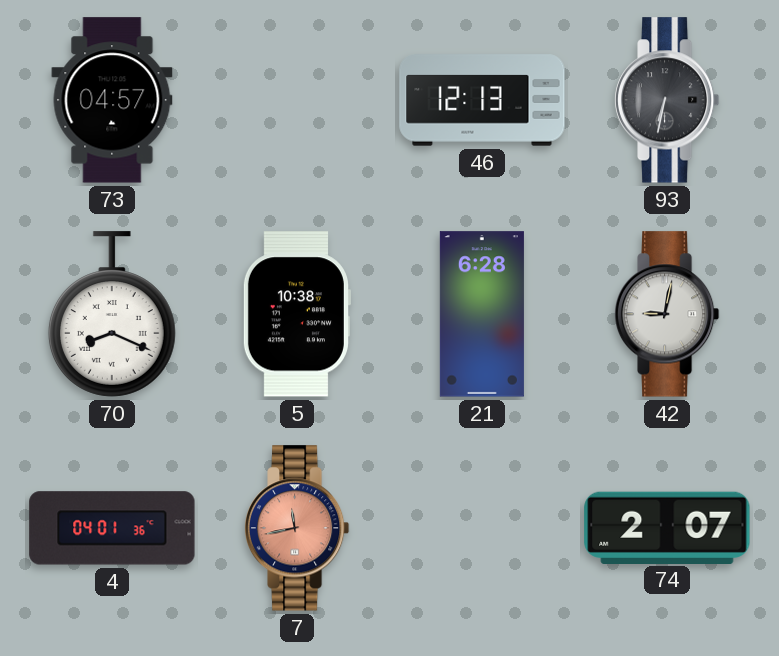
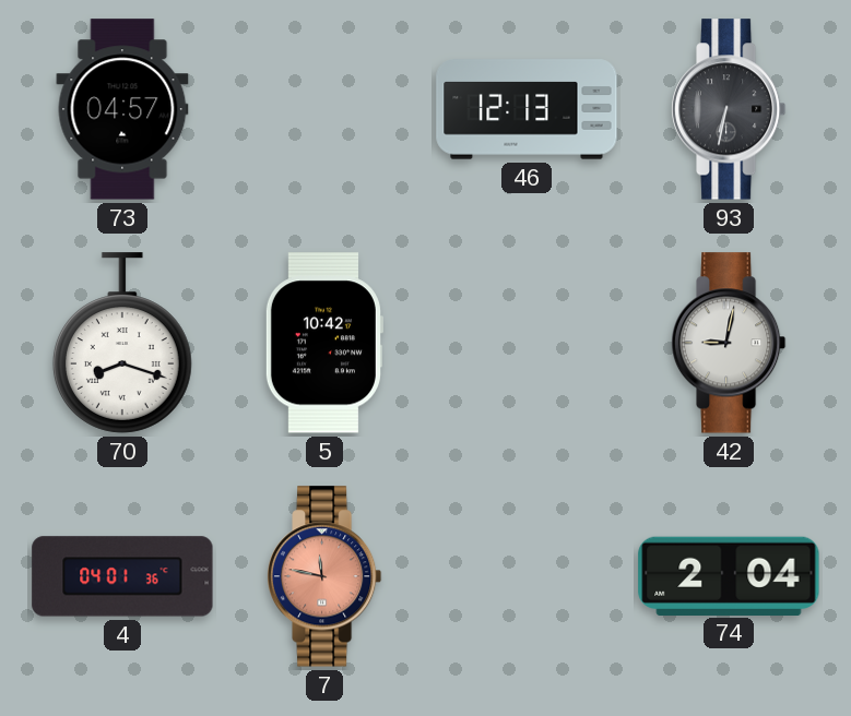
70: 8:19 -> 8:18 (122, 343)
5: 10:38 -> 10:42 (323, 343)
21: 6:28 -> none (482, 314)
7: 11:43 -> 11:47 (324, 576)
74: 2:07 -> 2:04 (729, 575)
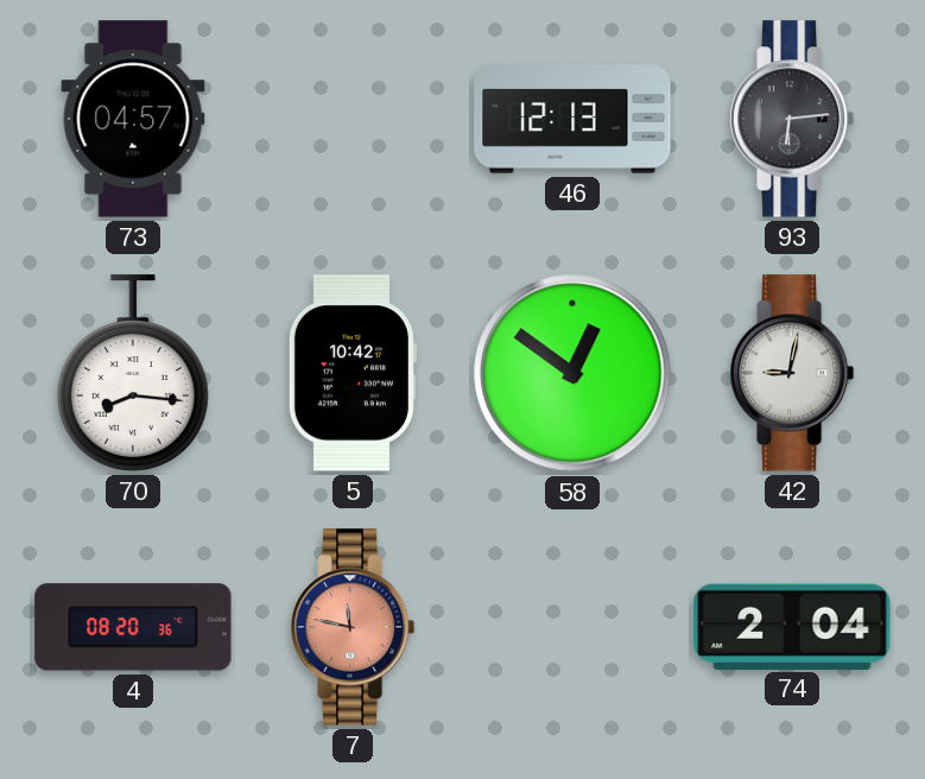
93: 6:32 -> 6:14 (792, 119)
70: 8:18 -> 8:16 (133, 373)
58: none -> 12:51 (572, 373)
4: 04:01 -> 08:20 (133, 627)
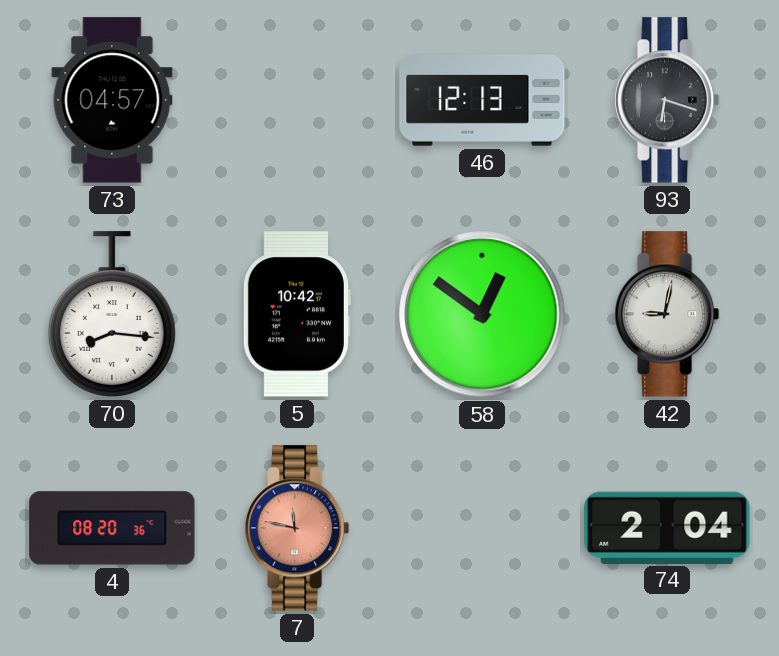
93: 6:14 -> 6:18 (667, 100)
